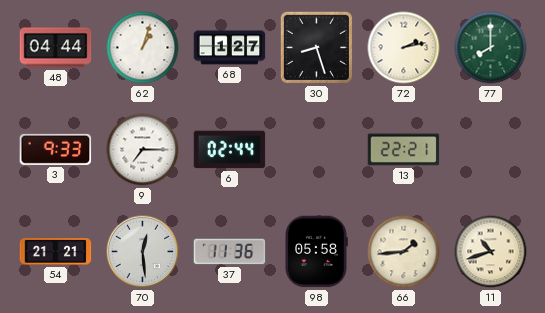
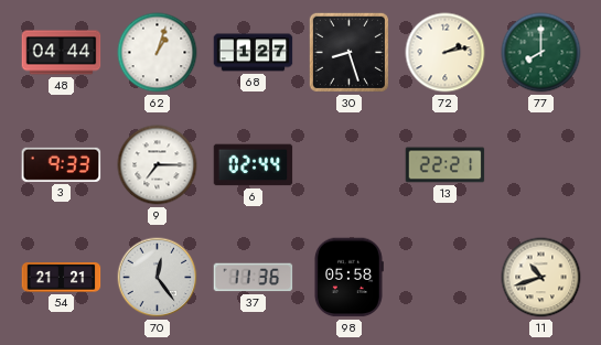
70: 12:29 -> 12:24 (158, 278)
66: 1:44 -> none (404, 252)
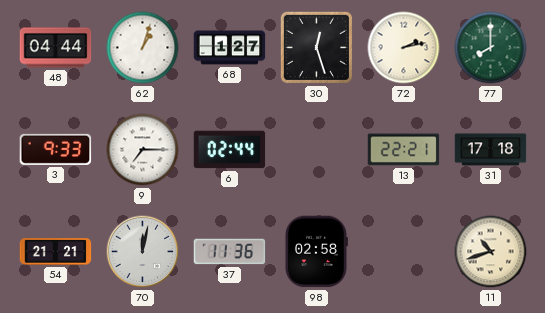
30: 8:27 -> 12:27 (316, 47)
31: none -> 17:18 (491, 150)
70: 12:24 -> 12:02 (143, 252)
98: 05:58 -> 02:58 (316, 252)
